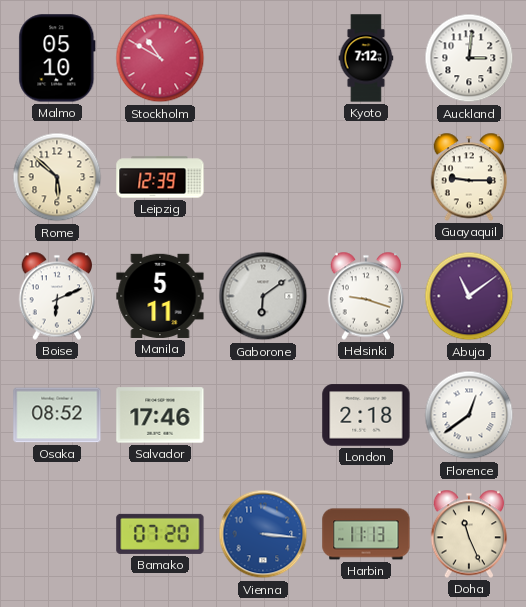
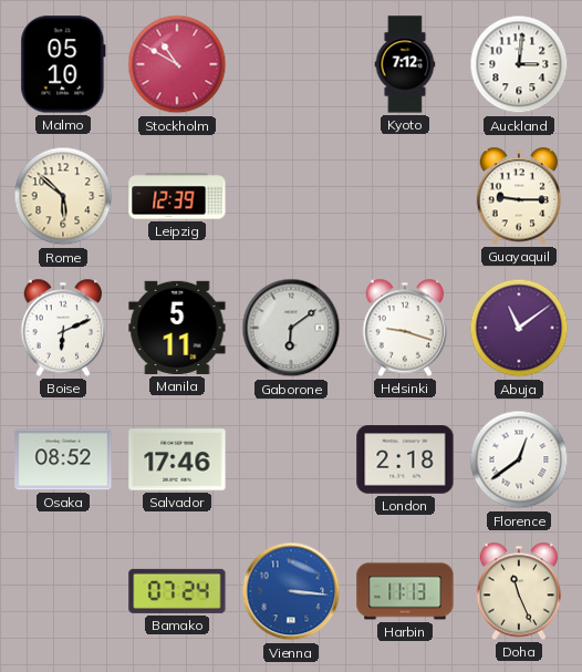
Bamako: 07:20 -> 07:24 (177, 591)
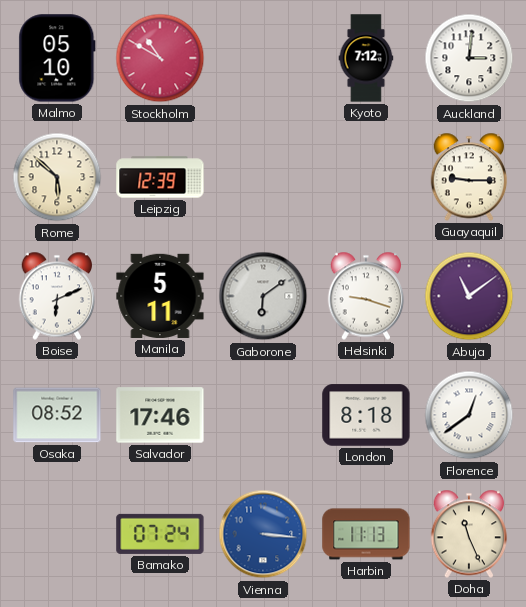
London: 2:18 -> 8:18 (366, 415)
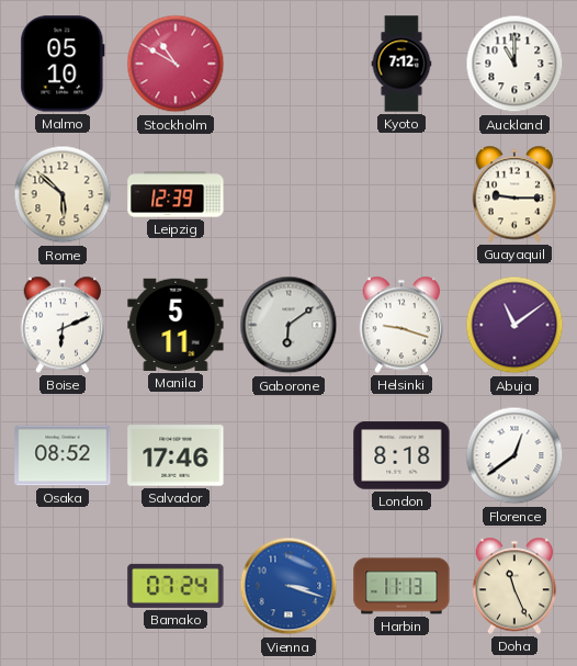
Auckland: 3:01 -> 11:00 (514, 64)
Vienna: 3:16 -> 3:18 (288, 586)
